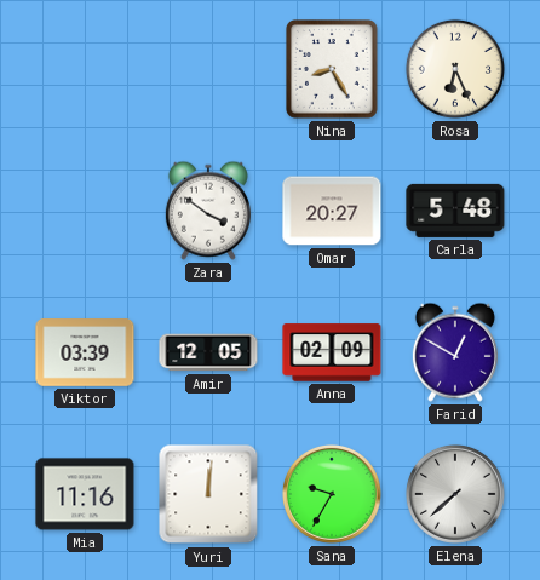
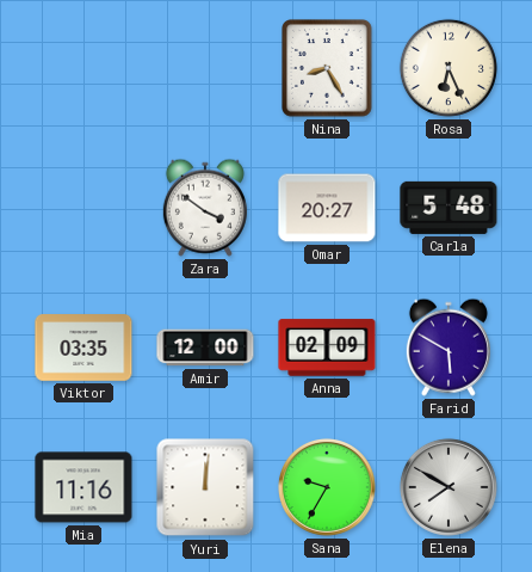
Viktor: 03:39 -> 03:35 (83, 347)
Amir: 12:05 -> 12:00 (205, 347)
Farid: 12:50 -> 5:50 (449, 347)
Elena: 7:38 -> 7:50 (449, 487)
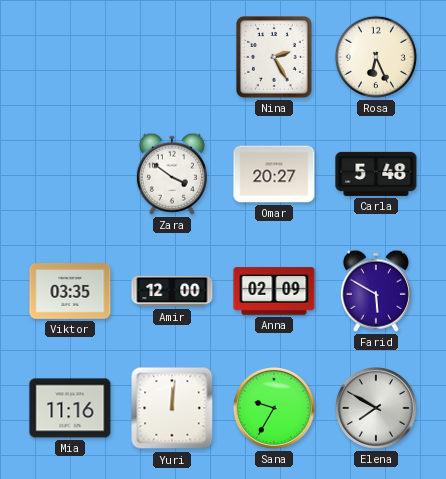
Nina: 8:25 -> 2:25 (275, 58)
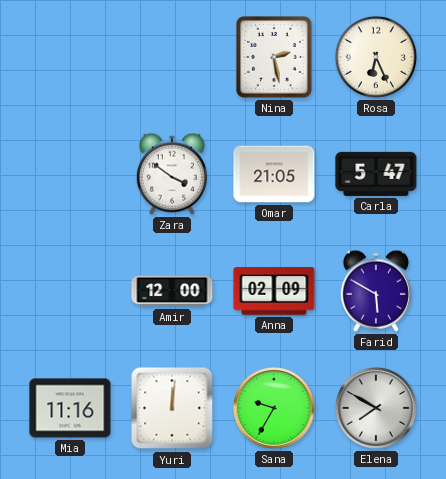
Nina: 2:25 -> 2:28 (275, 58)
Omar: 20:27 -> 21:05 (274, 174)
Carla: 5:48 -> 5:47 (376, 174)
Viktor: 03:35 -> none (70, 291)
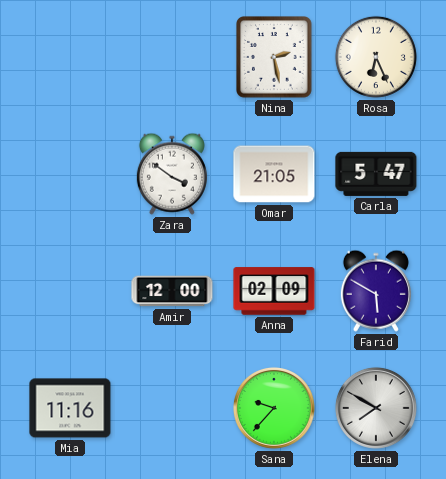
Yuri: 12:01 -> none (172, 408)
Sana: 9:35 -> 9:37 (274, 408)
